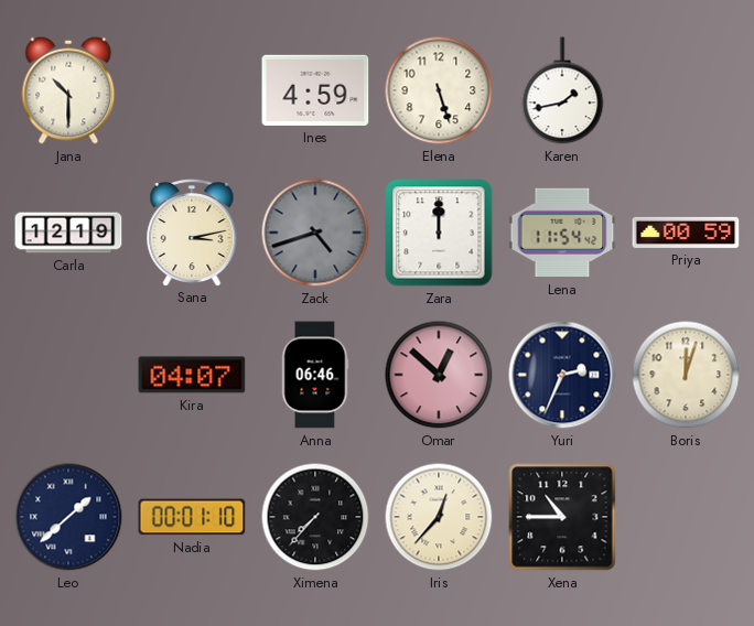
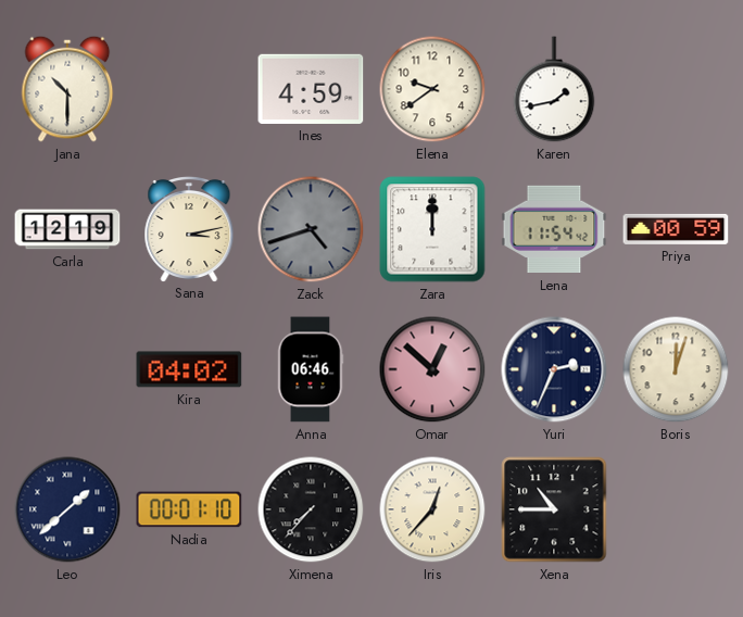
Elena: 5:27 -> 9:39 (432, 89)
Kira: 04:07 -> 04:02 (189, 369)
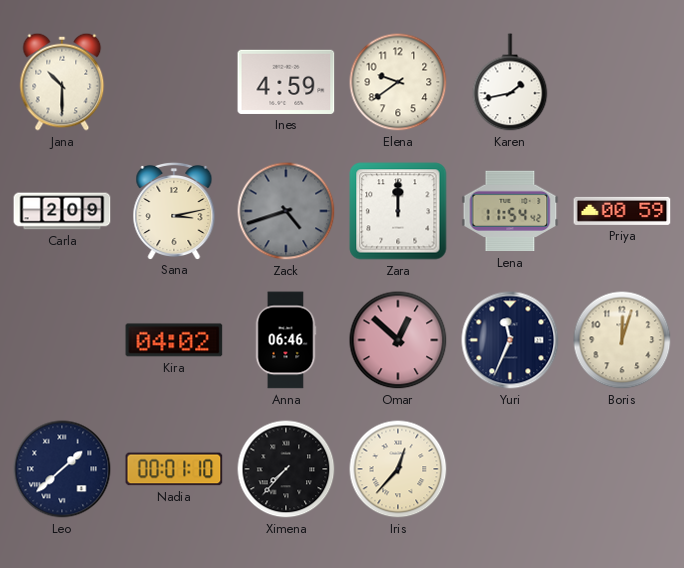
Carla: 12:19 -> 2:09 (62, 211)
Yuri: 2:34 -> 11:34 (510, 340)
Xena: 10:45 -> none (554, 509)
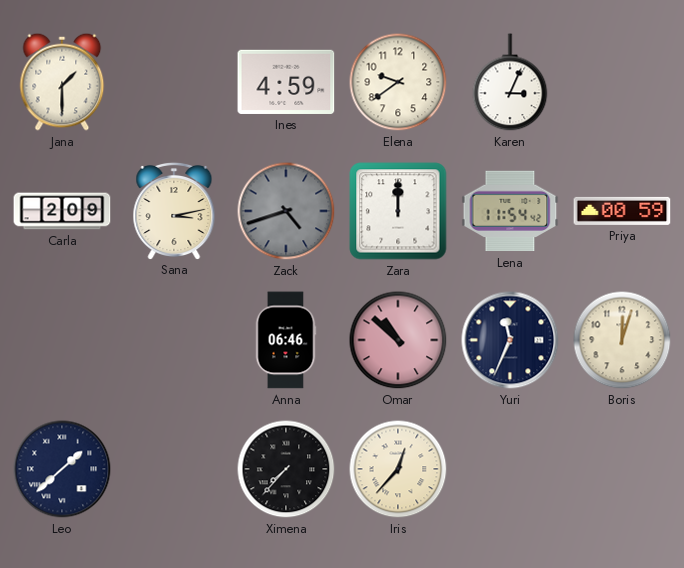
Jana: 10:30 -> 1:30 (62, 82)
Karen: 1:43 -> 3:04 (510, 82)
Kira: 04:02 -> none (174, 340)
Omar: 12:52 -> 10:52 (398, 340)
Nadia: 00:01 -> none (174, 469)
